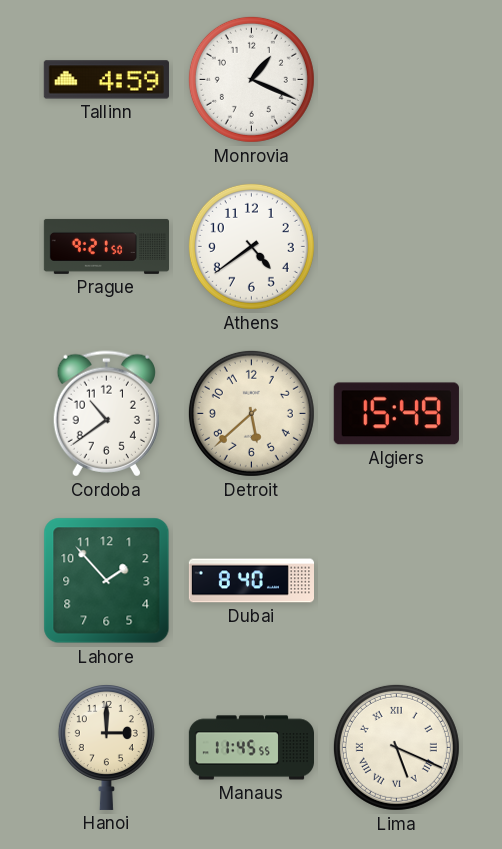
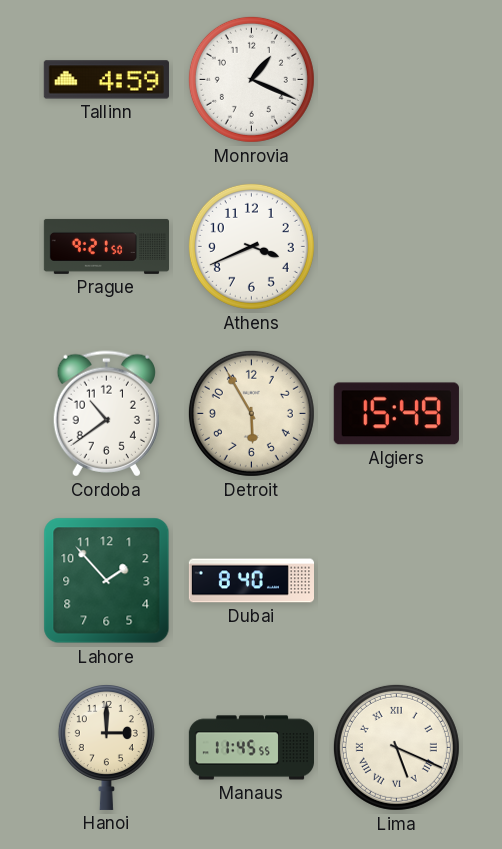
Athens: 4:39 -> 3:41 (251, 246)
Detroit: 5:38 -> 5:55 (251, 413)
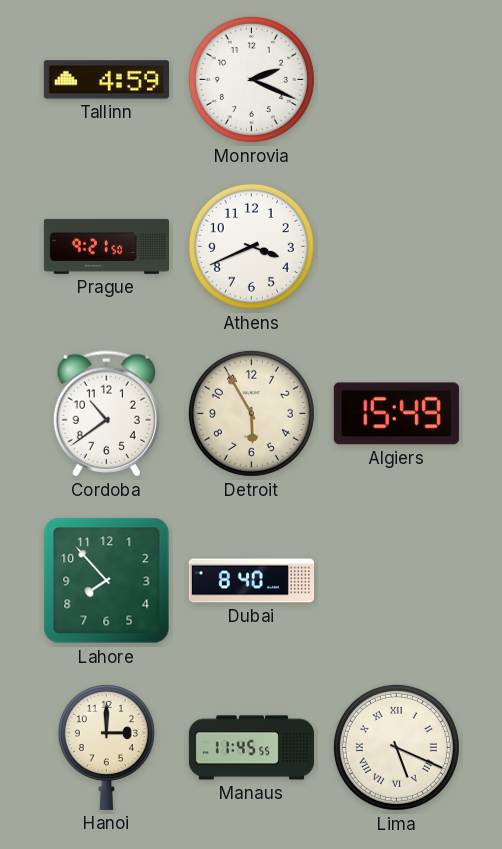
Monrovia: 1:19 -> 2:19 (251, 79)
Lahore: 1:53 -> 7:53 (107, 581)
